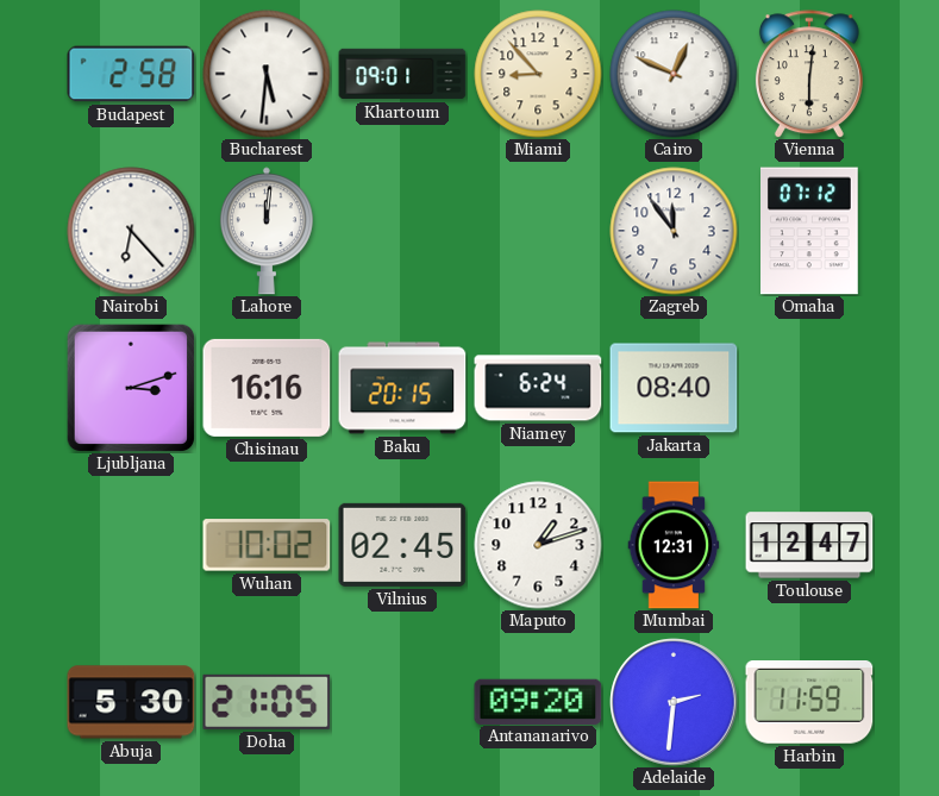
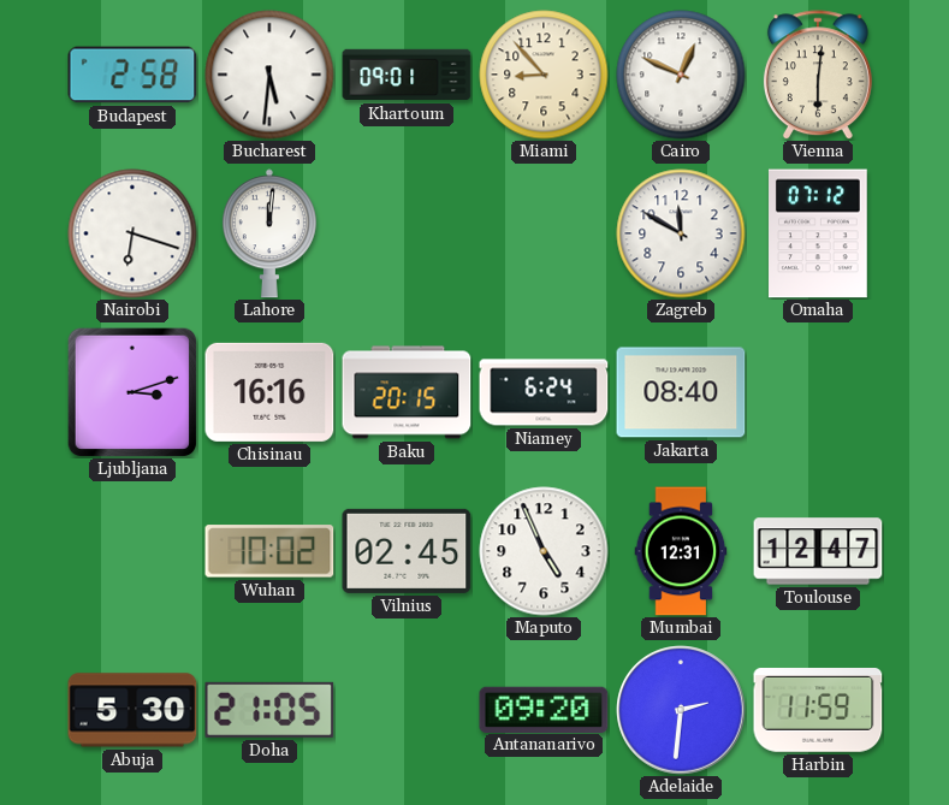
Nairobi: 6:23 -> 6:18 (132, 233)
Zagreb: 11:54 -> 11:50 (681, 233)
Maputo: 1:12 -> 4:56 (544, 551)
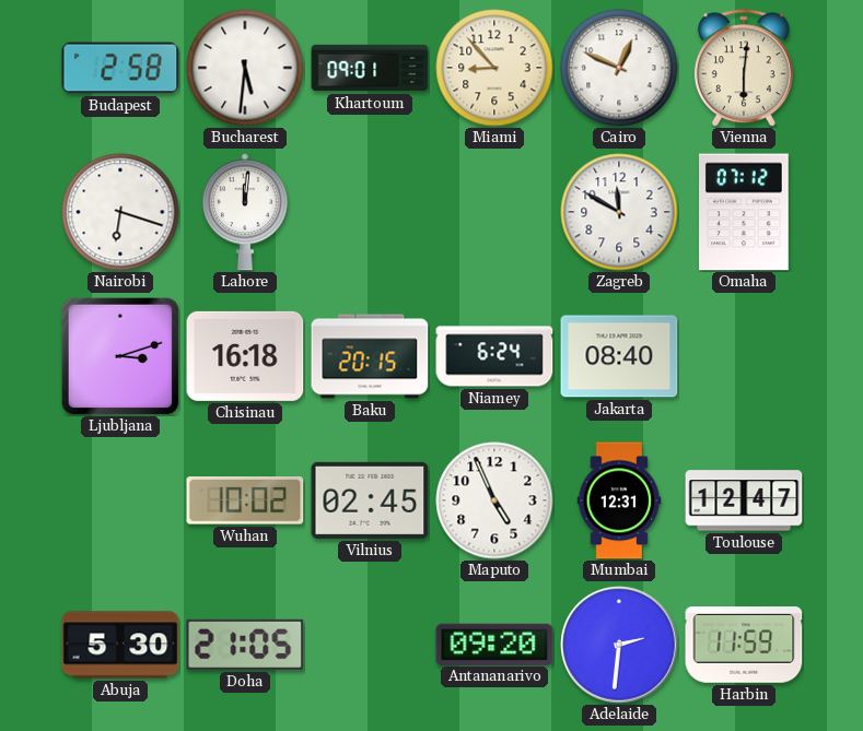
Chisinau: 16:16 -> 16:18 (245, 356)
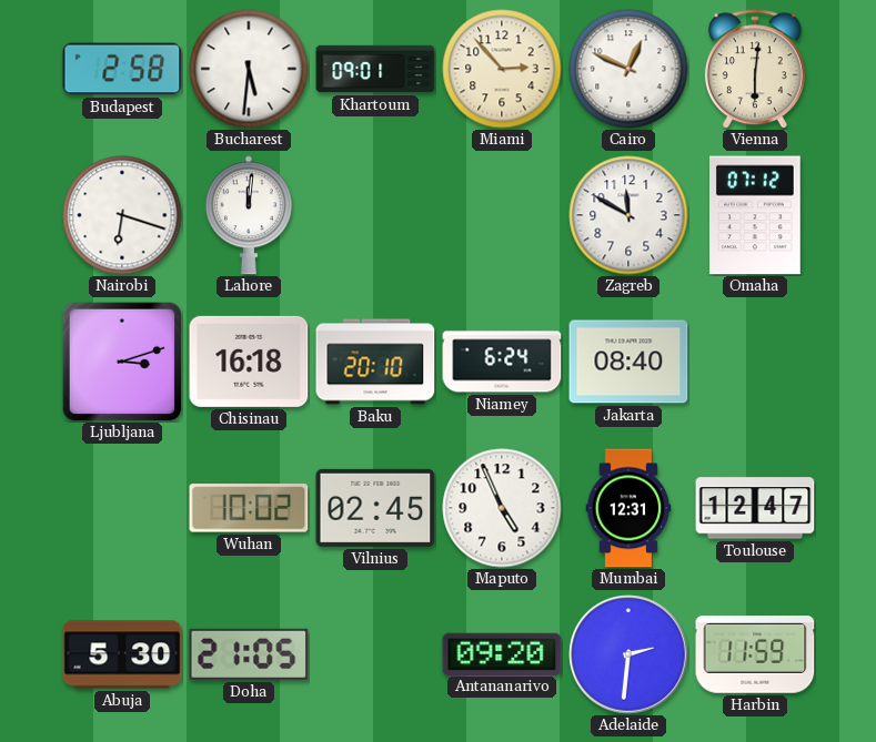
Miami: 8:53 -> 2:53 (502, 69)
Baku: 20:15 -> 20:10 (375, 362)
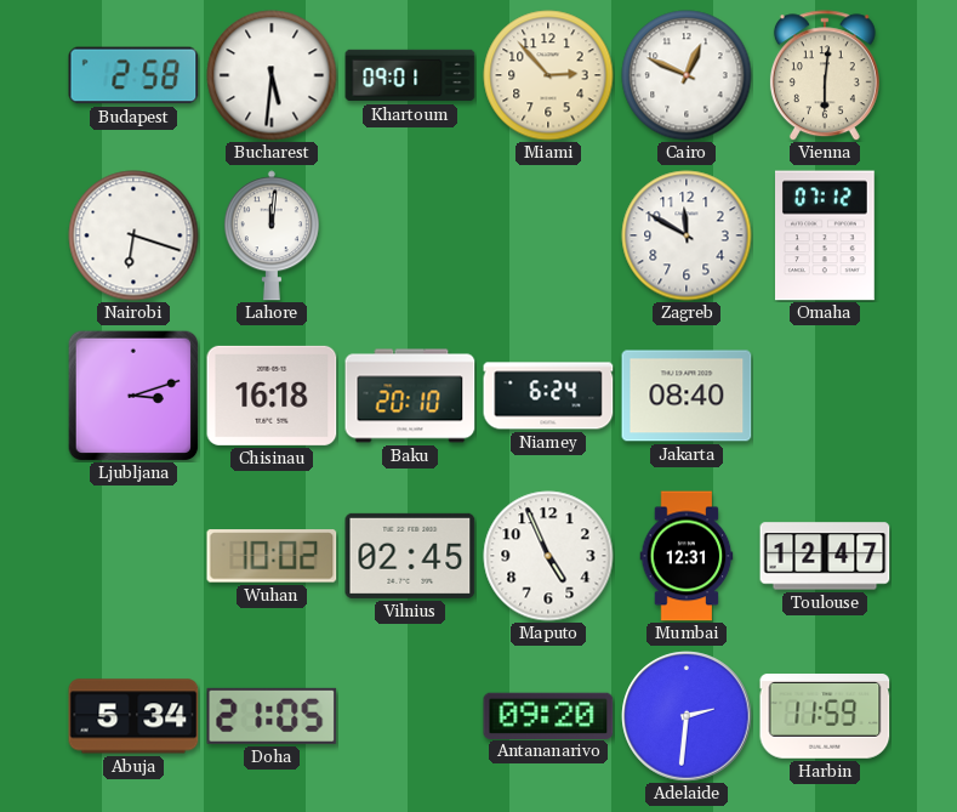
Abuja: 5:30 -> 5:34 (133, 716)
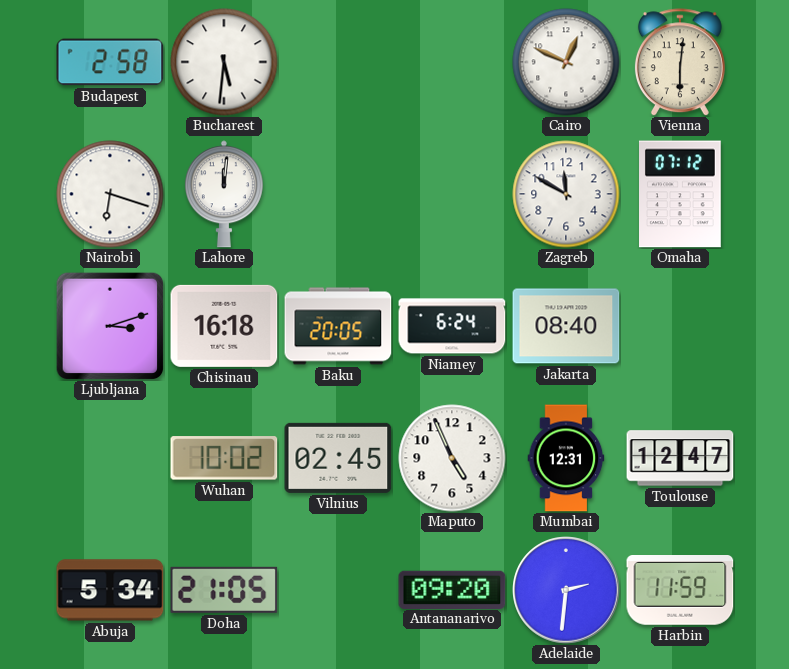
Khartoum: 09:01 -> none (410, 75)
Miami: 2:53 -> none (548, 75)
Baku: 20:10 -> 20:05 (338, 326)
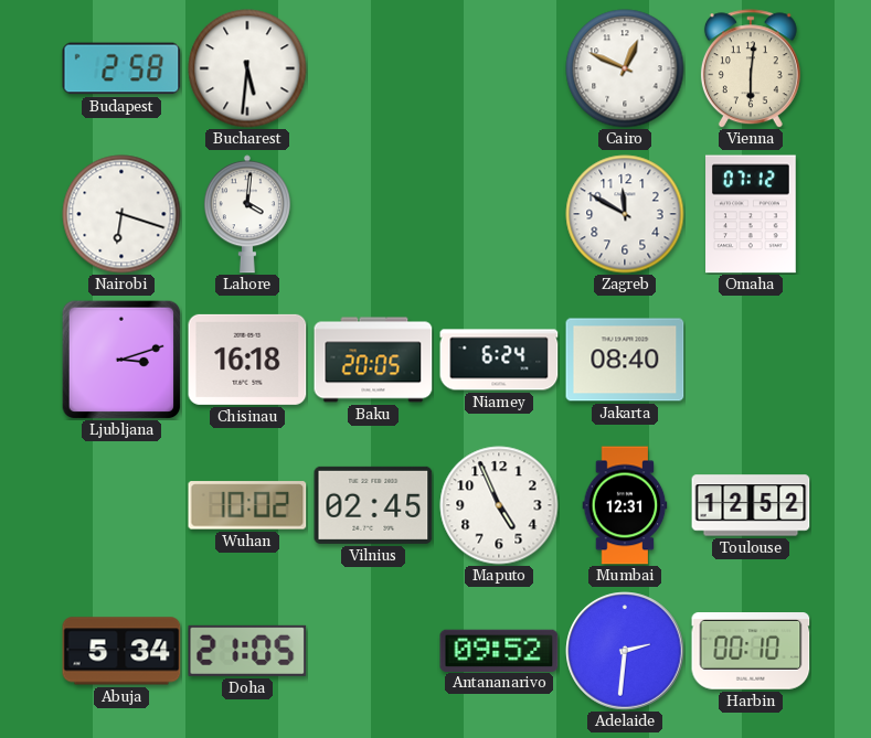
Lahore: 12:01 -> 4:01 (247, 214)
Toulouse: 12:47 -> 12:52 (751, 505)
Antananarivo: 09:20 -> 09:52 (499, 650)
Harbin: 11:59 -> 00:10 (751, 652)
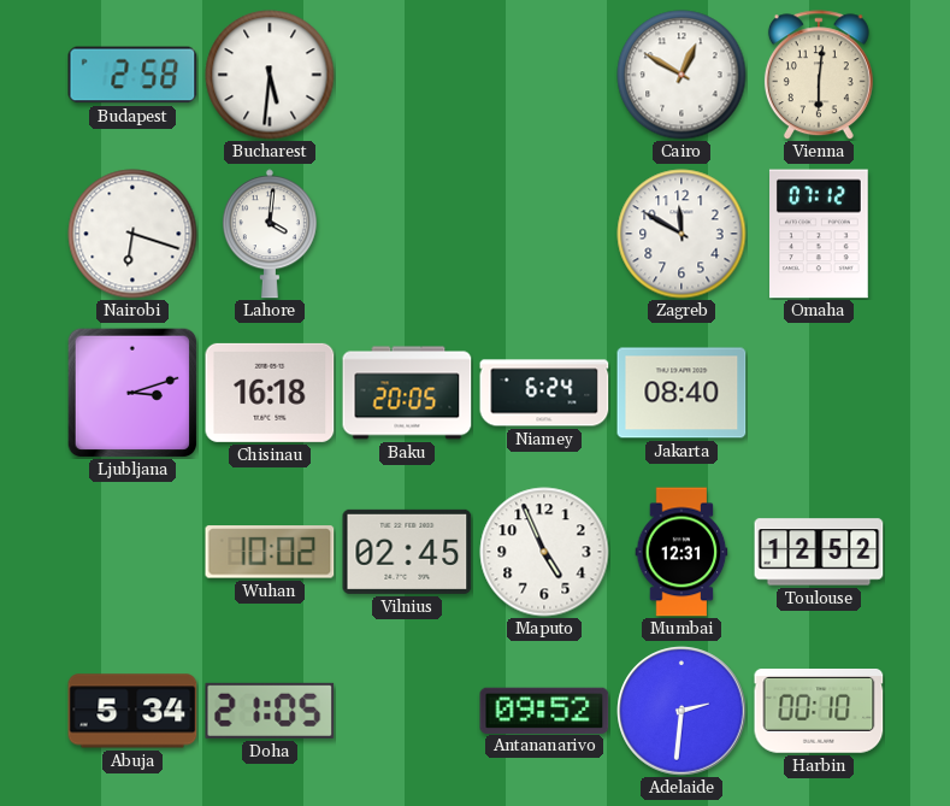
Cairo: 12:49 -> 12:50 (681, 75)
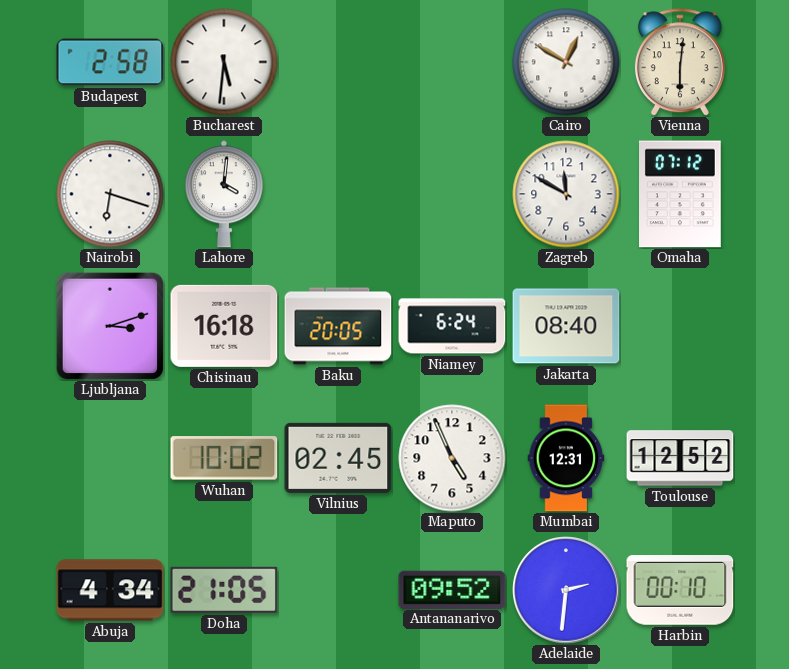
Abuja: 5:34 -> 4:34 (110, 590)
